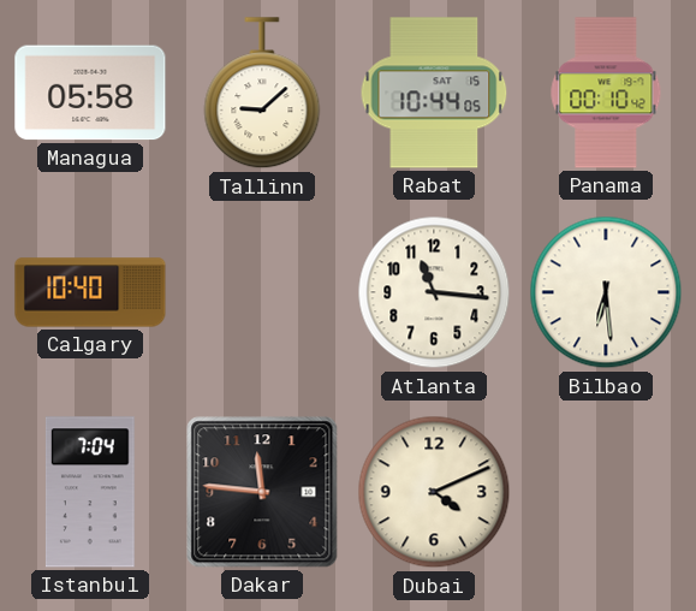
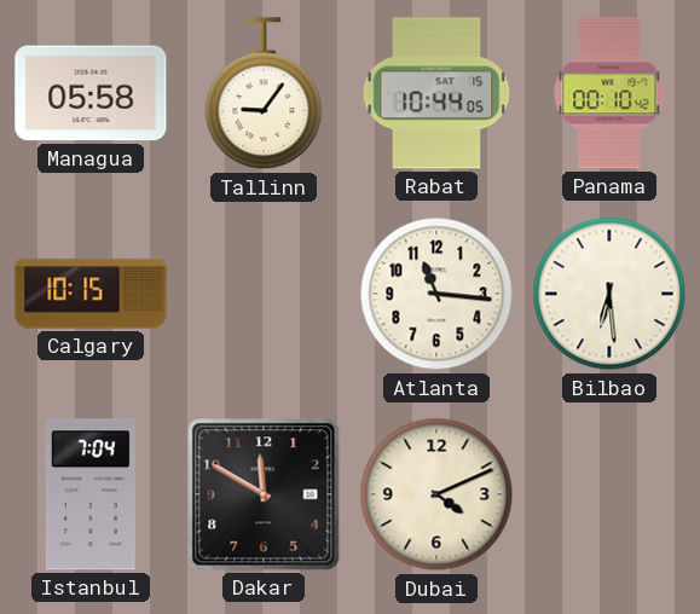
Tallinn: 9:08 -> 9:06 (264, 94)
Calgary: 10:40 -> 10:15 (91, 294)
Dakar: 11:46 -> 11:50 (264, 494)
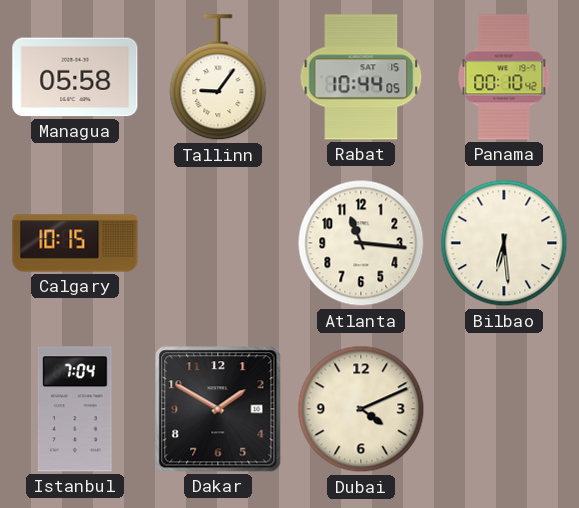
Dakar: 11:50 -> 1:50 (218, 409)
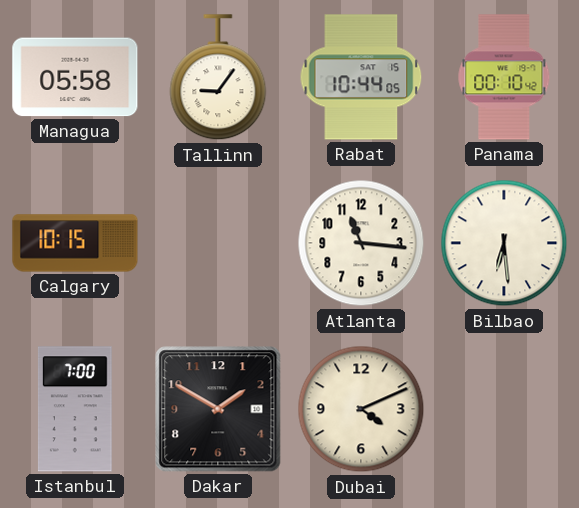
Istanbul: 7:04 -> 7:00 (75, 409)
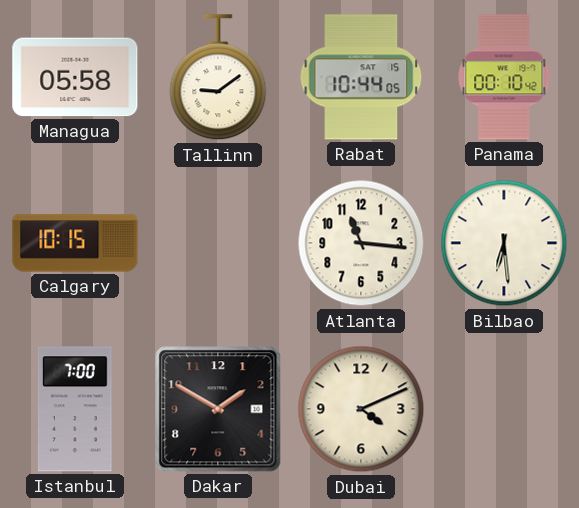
Tallinn: 9:06 -> 9:09 (218, 78)
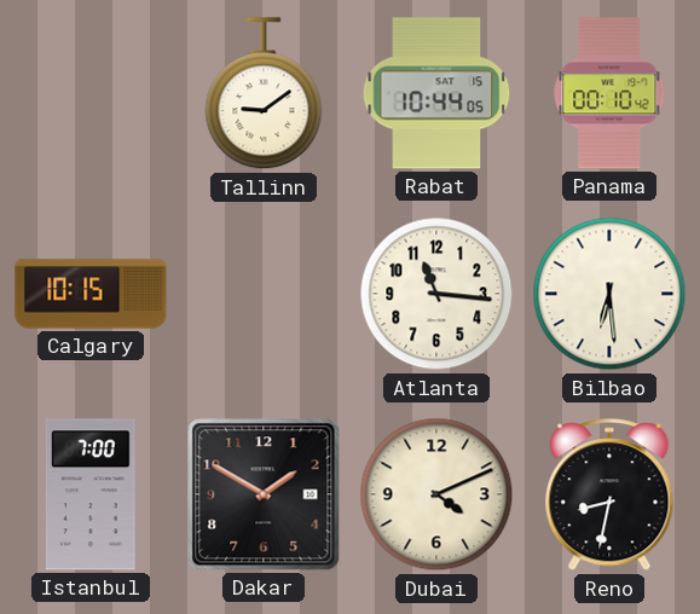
Managua: 05:58 -> none (75, 77)
Reno: none -> 8:32 (609, 496)
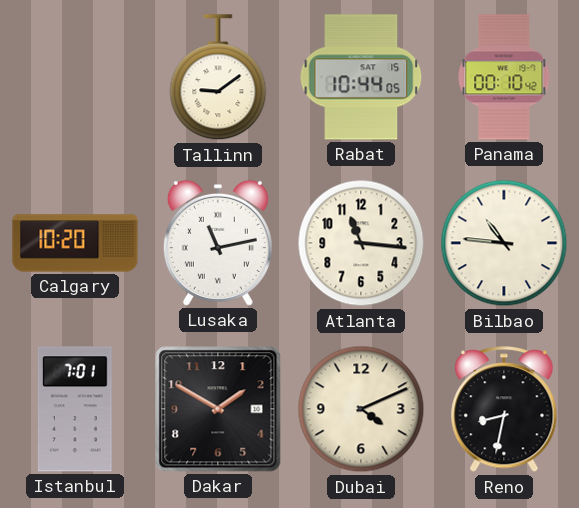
Calgary: 10:15 -> 10:20 (75, 243)
Lusaka: none -> 11:13 (218, 243)
Bilbao: 6:29 -> 10:46 (504, 243)
Istanbul: 7:00 -> 7:01 (75, 409)
